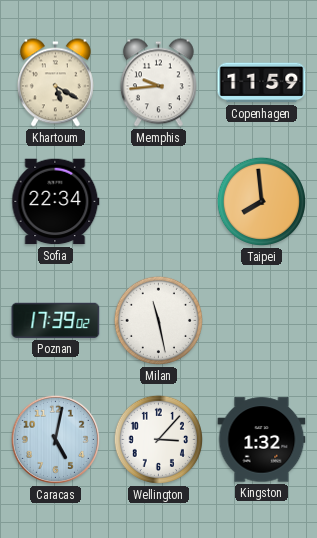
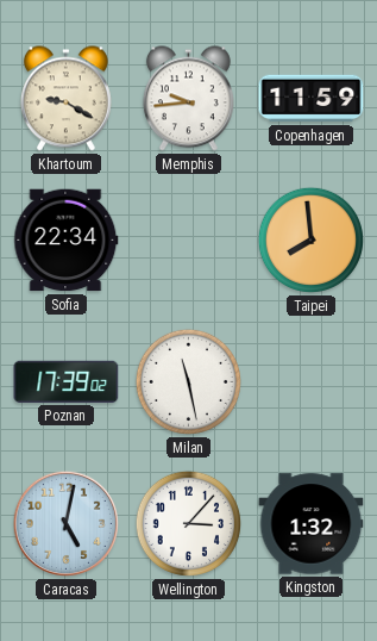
Khartoum: 5:20 -> 9:20 (65, 99)
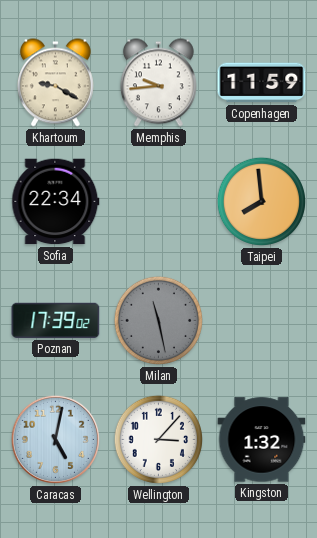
Milan dial: white -> grey (158, 320)
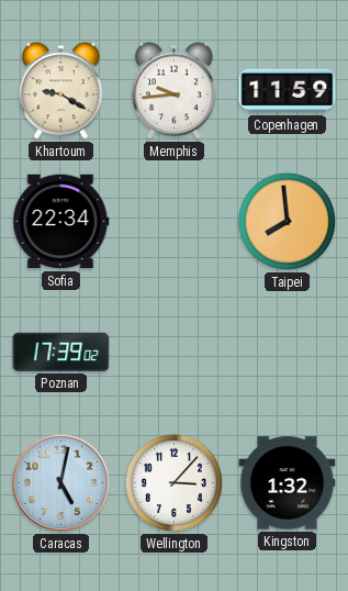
Milan: 11:28 -> none (158, 320)
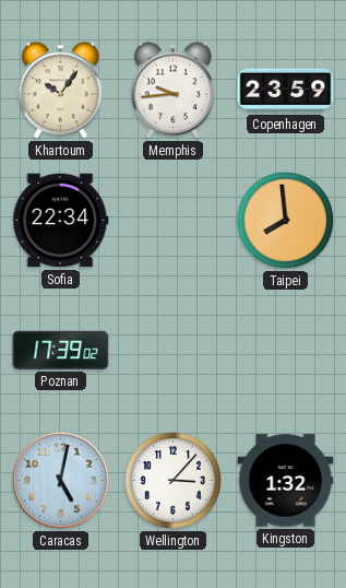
Khartoum: 9:20 -> 10:06 (60, 91)
Copenhagen: 11:59 -> 23:59 (286, 91)
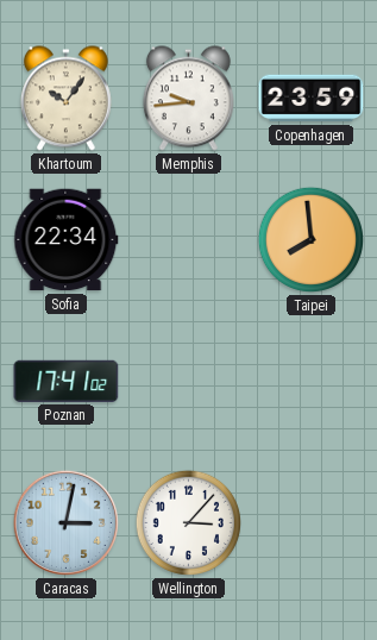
Poznan: 17:39 -> 17:41 (67, 381)
Caracas: 5:02 -> 3:02 (65, 522)
Kingston: 1:32 -> none (286, 481)
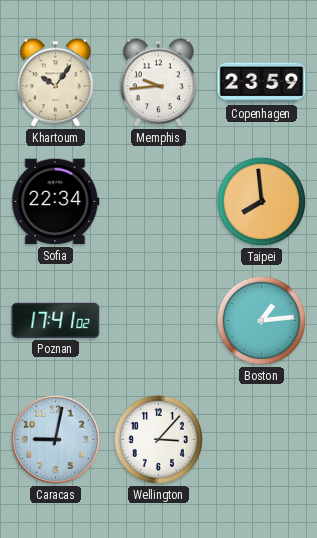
Boston: none -> 1:14 (261, 320)
Caracas: 3:02 -> 9:02 (55, 439)
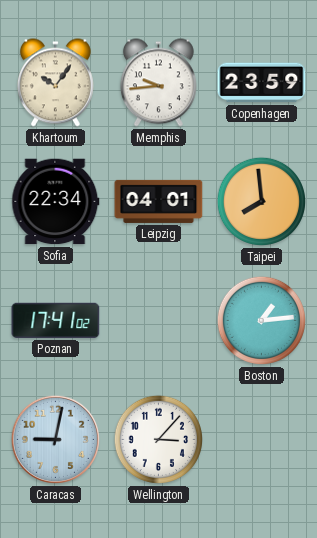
Leipzig: none -> 04:01 (159, 201)
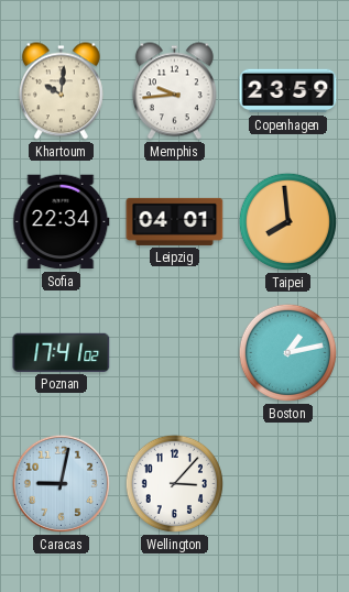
Khartoum: 10:06 -> 10:01 (61, 91)
Boston: 1:14 -> 1:13 (287, 352)
